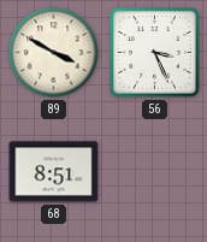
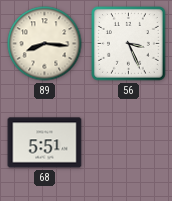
89: 3:50 -> 8:16 (45, 44)
68: 8:51 -> 5:51 (45, 143)
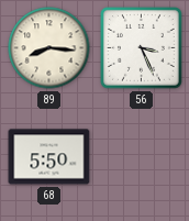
68: 5:51 -> 5:50 (49, 157)
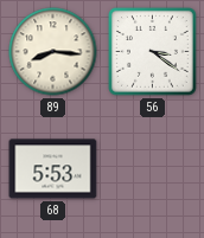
56: 3:26 -> 3:21 (153, 52)
68: 5:50 -> 5:53 (53, 169)
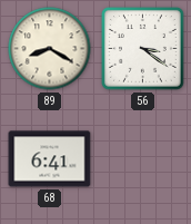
89: 8:16 -> 8:20 (50, 49)
68: 5:53 -> 6:41 (50, 159)
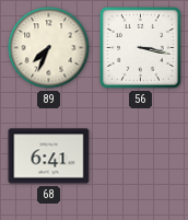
89: 8:20 -> 7:34 (49, 48)
56: 3:21 -> 3:17 (141, 48)
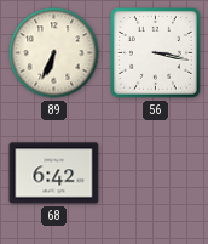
89: 7:34 -> 6:34 (54, 53)
68: 6:41 -> 6:42 (54, 174)
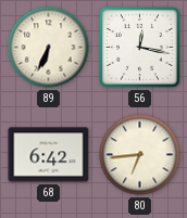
56: 3:17 -> 12:17 (140, 48)
80: none -> 6:44 (140, 155)
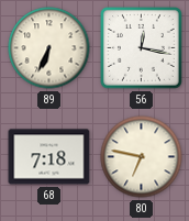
68: 6:42 -> 7:18 (49, 157)
80: 6:44 -> 6:47 (142, 157)
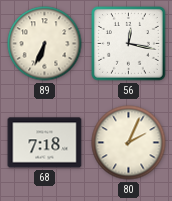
80: 6:47 -> 2:04 (129, 143)
